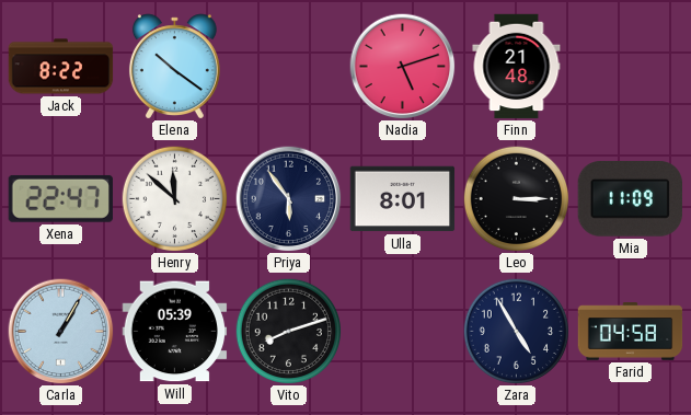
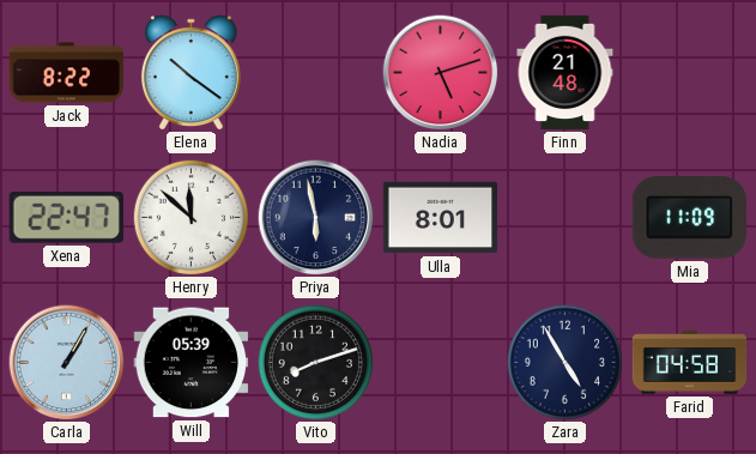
Priya: 5:54 -> 5:58 (316, 218)
Leo: 3:15 -> none (516, 198)
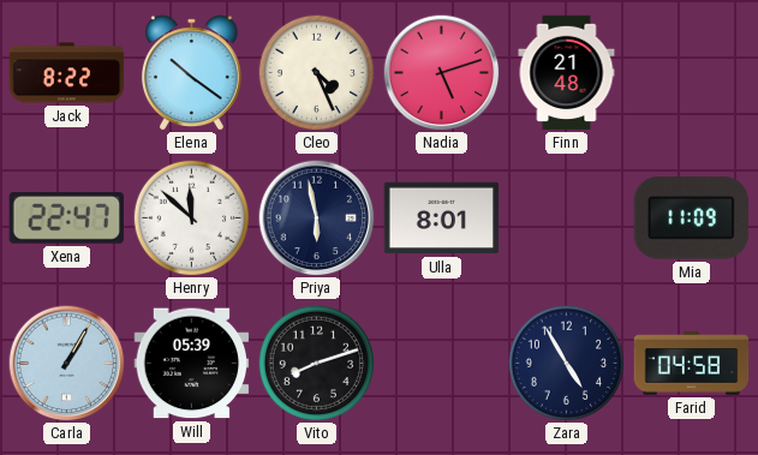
Cleo: none -> 4:26 (316, 72)
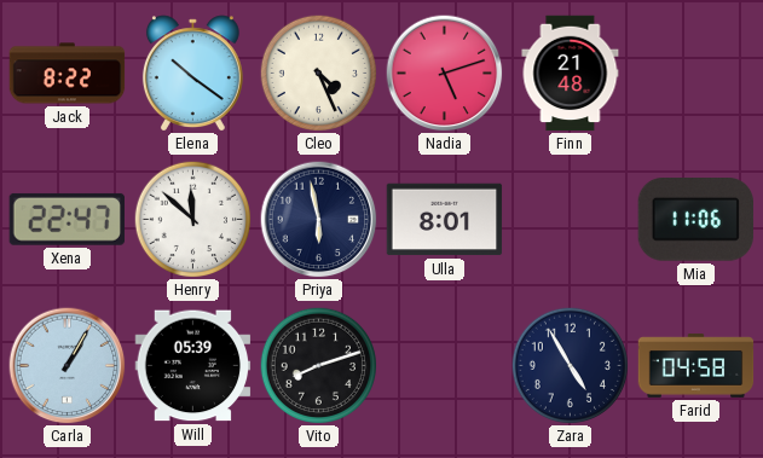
Mia: 11:09 -> 11:06 (695, 220)
